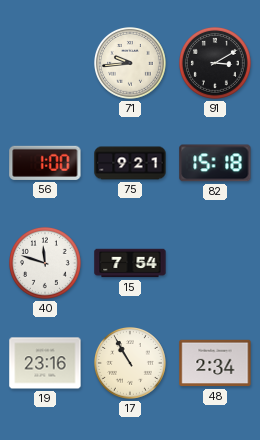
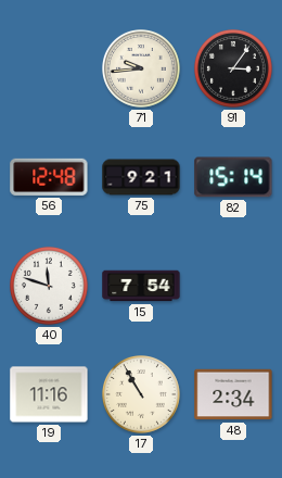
91: 3:10 -> 3:06 (234, 70)
56: 1:00 -> 12:48 (49, 177)
82: 15:18 -> 15:14 (233, 177)
19: 23:16 -> 11:16 (49, 394)
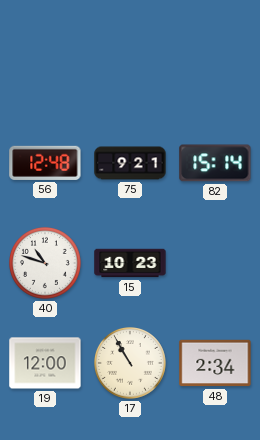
71: 9:44 -> none (142, 70)
91: 3:06 -> none (234, 70)
40: 11:48 -> 10:48 (46, 264)
15: 7:54 -> 10:23 (130, 263)
19: 11:16 -> 12:00 (45, 363)
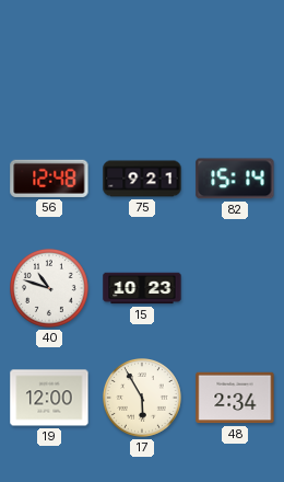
17: 10:55 -> 5:55 (143, 399)
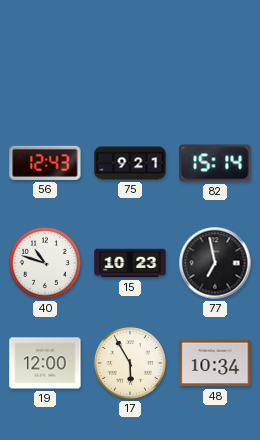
56: 12:48 -> 12:43 (45, 163)
77: none -> 6:58 (215, 263)
48: 2:34 -> 10:34 (215, 363)
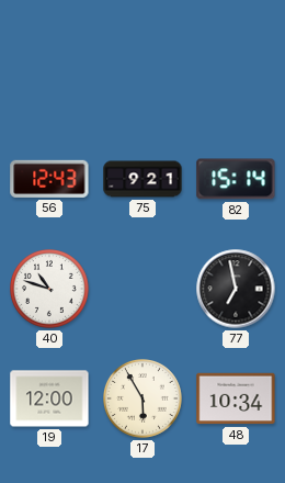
15: 10:23 -> none (130, 263)
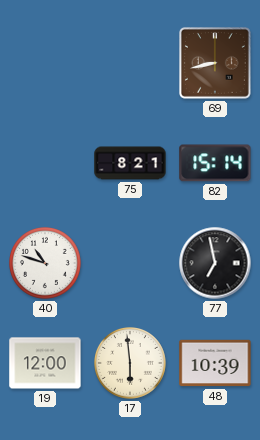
69: none -> 8:43 (216, 64)
56: 12:43 -> none (49, 179)
75: 9:21 -> 8:21 (130, 163)
17: 5:55 -> 5:59 (131, 364)
48: 10:34 -> 10:39 (215, 363)
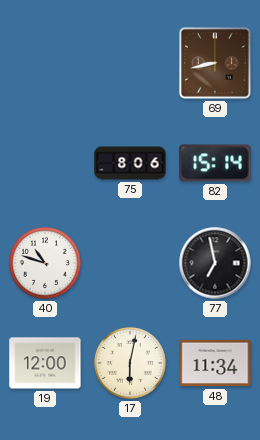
75: 8:21 -> 8:06 (130, 163)
17: 5:59 -> 6:02 (131, 364)
48: 10:39 -> 11:34 (215, 363)
